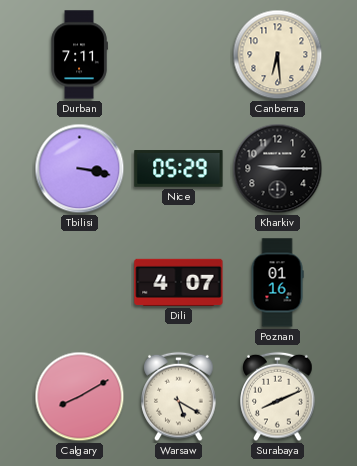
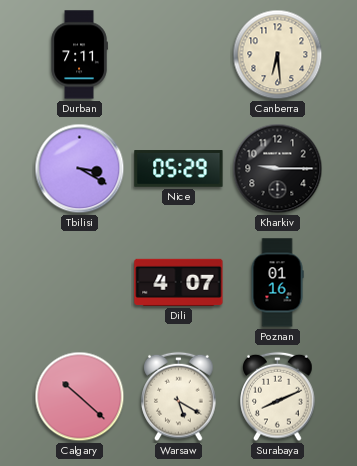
Tbilisi: 3:17 -> 3:20 (80, 169)
Calgary: 8:10 -> 10:22 (80, 397)
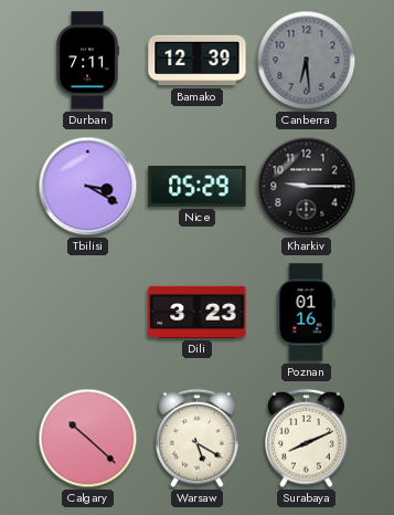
Bamako: none -> 12:39 (198, 61)
Canberra dial: cream -> grey (307, 61)
Dili: 4:07 -> 3:23 (198, 312)
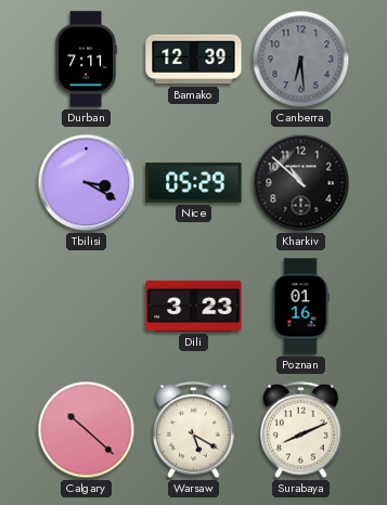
Kharkiv: 9:15 -> 10:52 (301, 183)
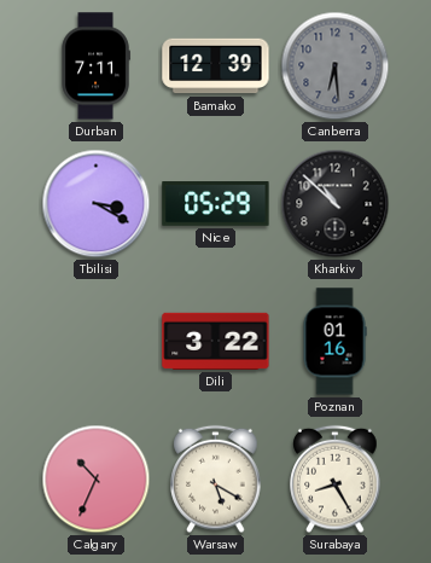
Dili: 3:23 -> 3:22 (216, 341)
Calgary: 10:22 -> 10:34 (97, 480)
Surabaya: 8:11 -> 8:25 (336, 480)
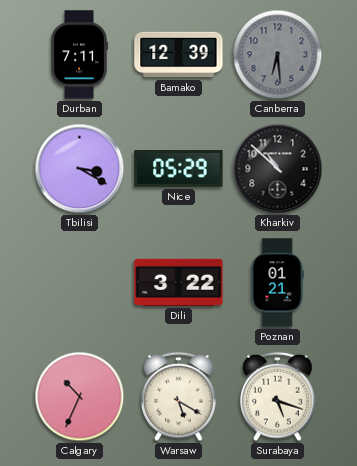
Poznan: 01:16 -> 01:21 (277, 283)
Surabaya: 8:25 -> 5:18 (278, 397)
